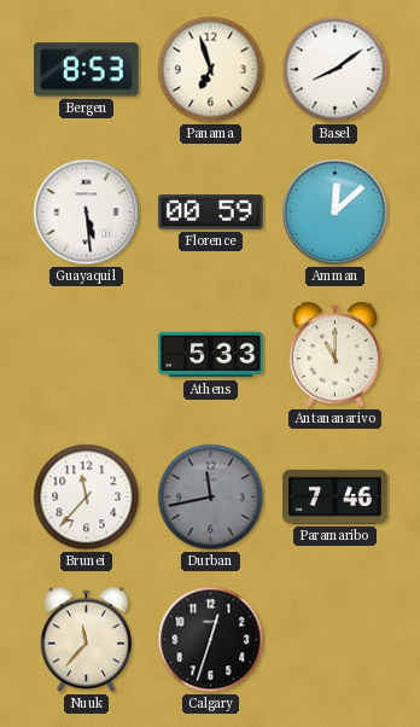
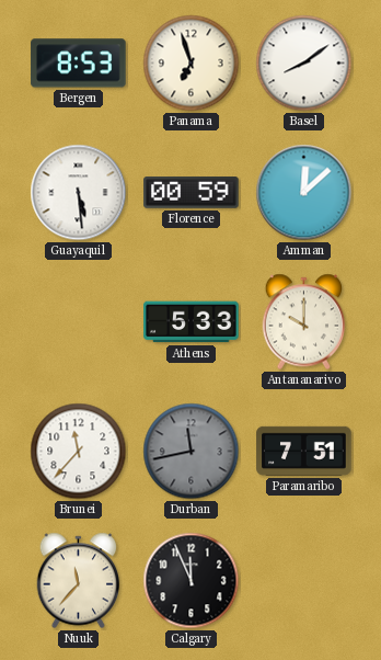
Antananarivo: 11:00 -> 10:00 (304, 322)
Paramaribo: 7:46 -> 7:51 (304, 451)
Calgary: 12:33 -> 11:56 (192, 581)
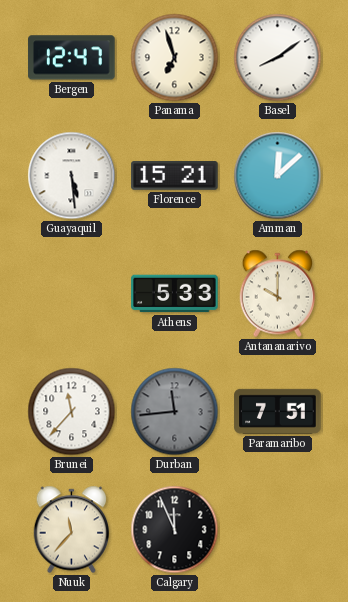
Bergen: 8:53 -> 12:47 (72, 58)
Florence: 00:59 -> 15:21 (175, 176)
Durban: 11:43 -> 11:44 (175, 412)
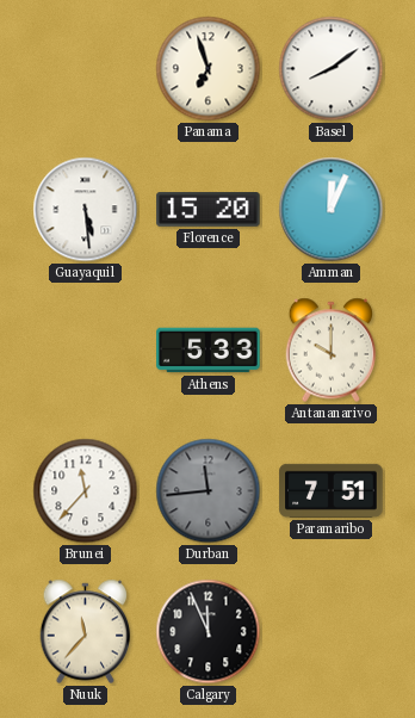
Bergen: 12:47 -> none (72, 58)
Florence: 15:21 -> 15:20 (209, 210)
Amman: 12:08 -> 12:04 (332, 210)
